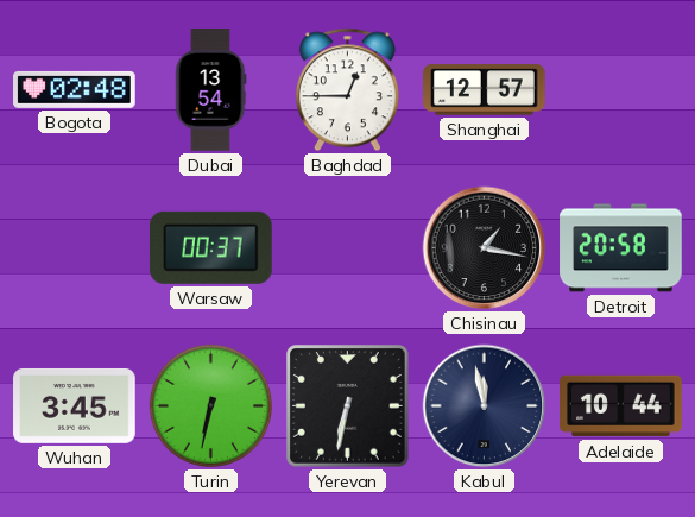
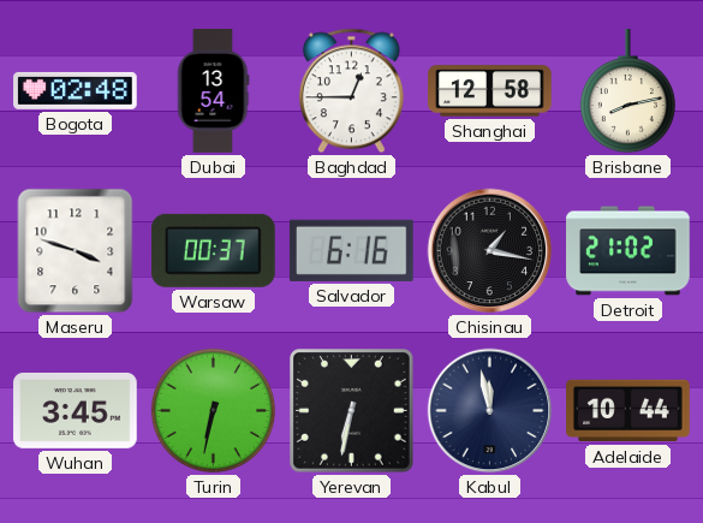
Shanghai: 12:57 -> 12:58 (490, 91)
Brisbane: none -> 8:13 (627, 91)
Maseru: none -> 3:48 (76, 251)
Salvador: none -> 6:16 (351, 250)
Detroit: 20:58 -> 21:02 (628, 251)
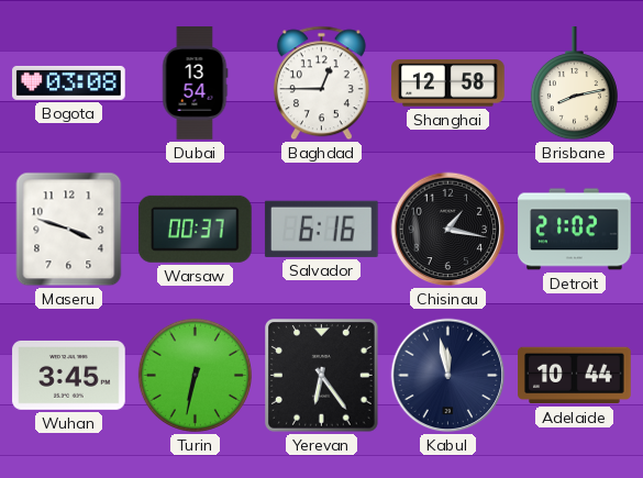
Bogota: 02:48 -> 03:08 (69, 82)
Yerevan: 6:32 -> 6:24 (322, 376)
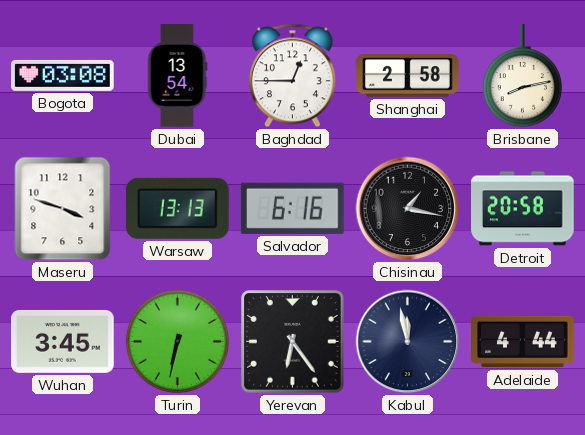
Shanghai: 12:58 -> 2:58 (408, 76)
Warsaw: 00:37 -> 13:13 (177, 208)
Detroit: 21:02 -> 20:58 (523, 209)
Adelaide: 10:44 -> 4:44 (523, 342)
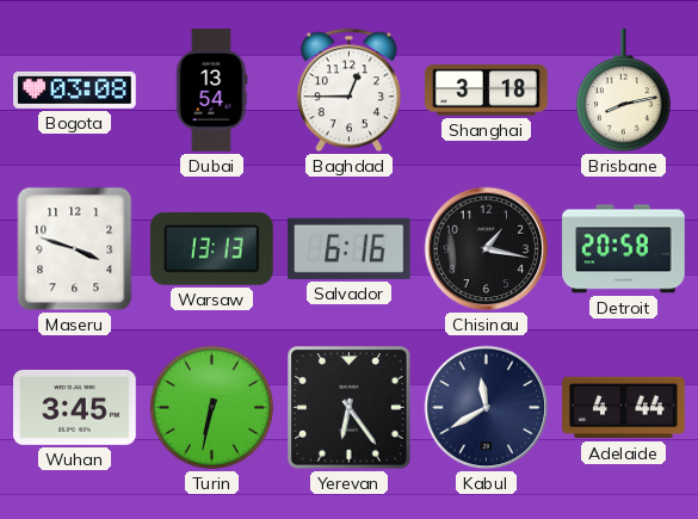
Shanghai: 2:58 -> 3:18 (487, 91)
Kabul: 11:58 -> 11:40 (487, 408)
